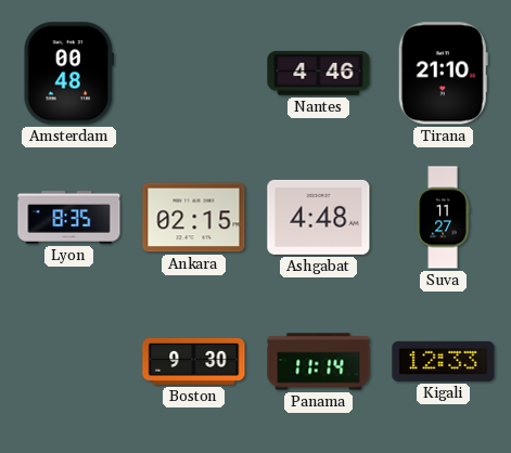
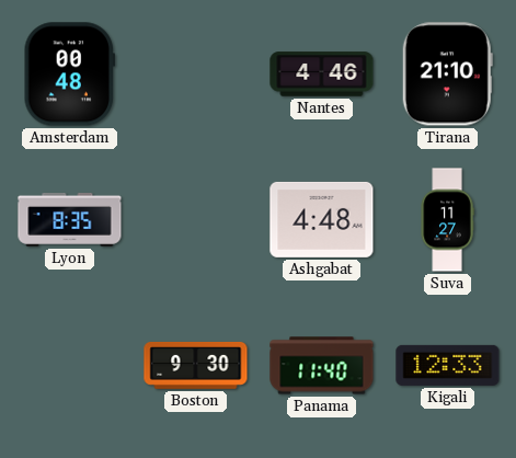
Ankara: 02:15 -> none (194, 218)
Panama: 11:14 -> 11:40 (322, 366)
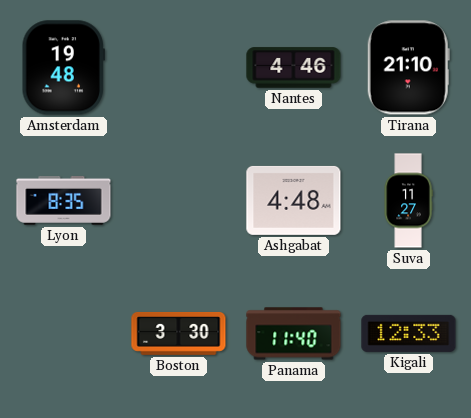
Amsterdam: 00:48 -> 19:48 (63, 68)
Boston: 9:30 -> 3:30 (179, 333)
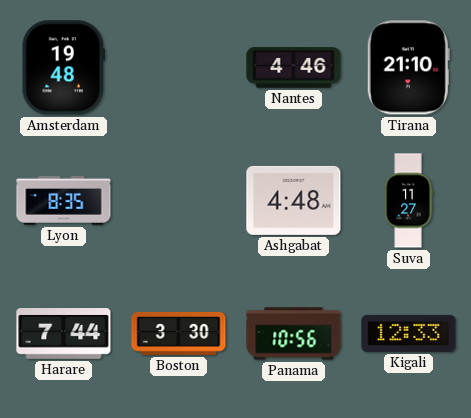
Harare: none -> 7:44 (64, 334)
Panama: 11:40 -> 10:56 (294, 334)
